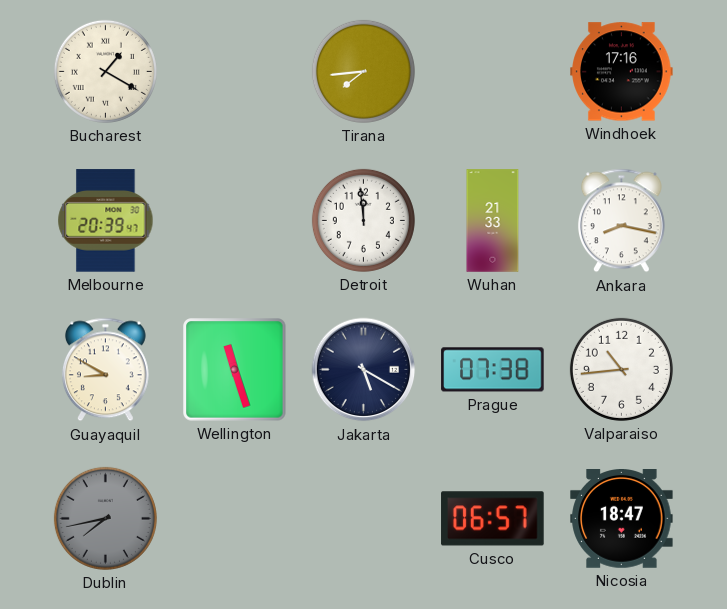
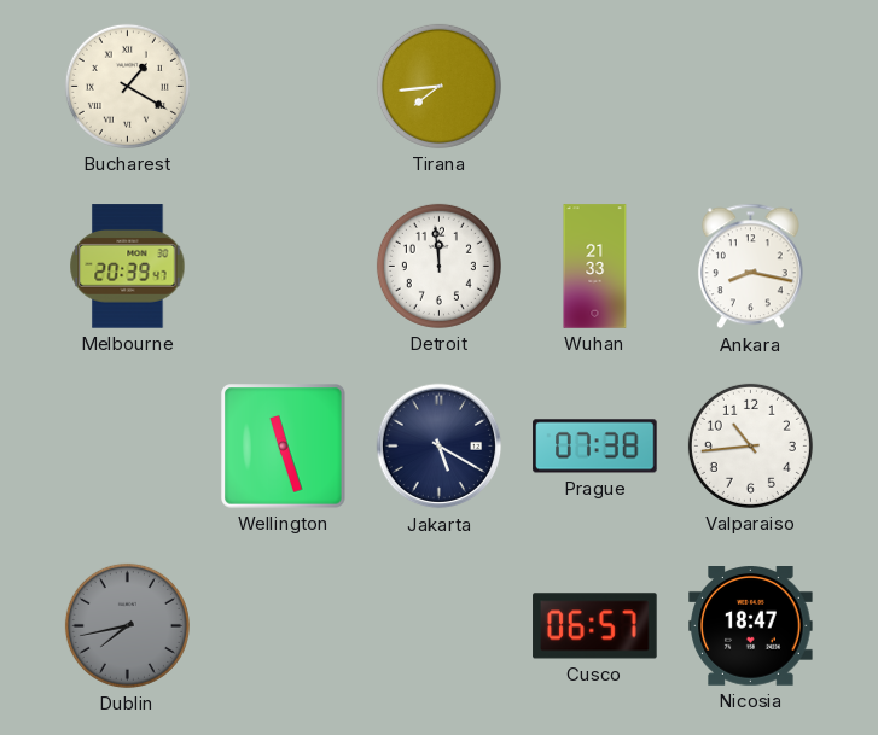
Windhoek: 17:16 -> none (622, 72)
Guayaquil: 8:50 -> none (105, 370)
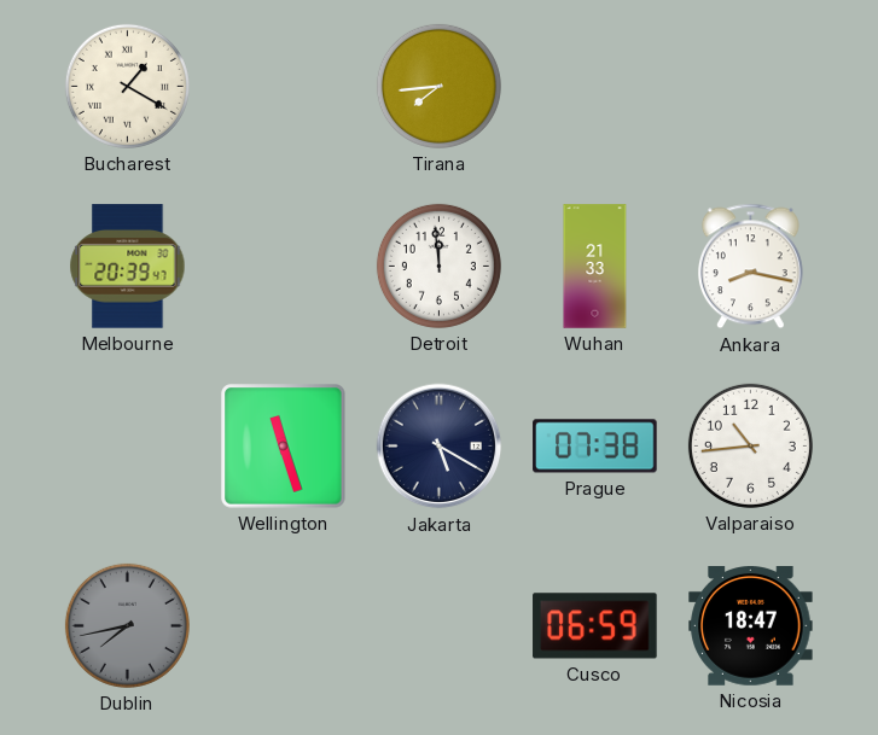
Cusco: 06:57 -> 06:59 (595, 626)
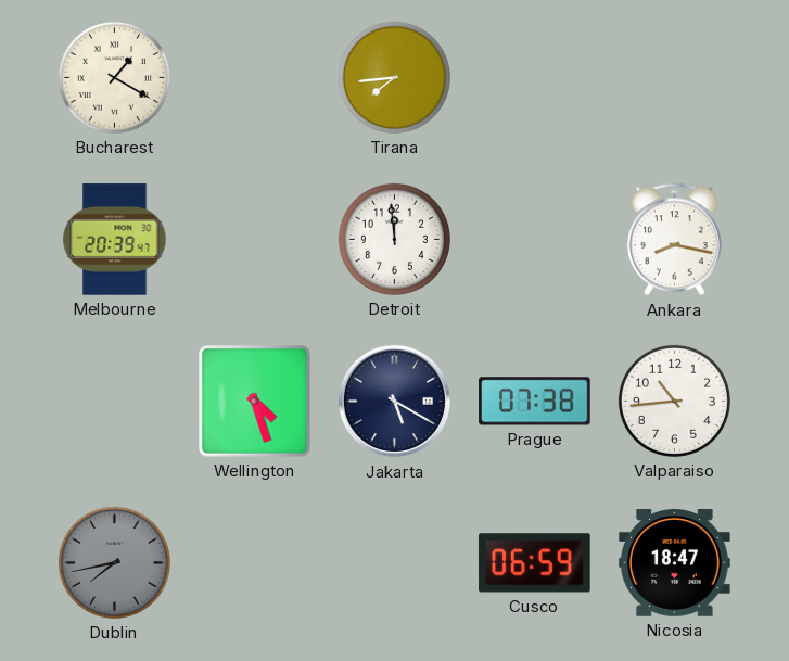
Wuhan: 21:33 -> none (595, 267)
Wellington: 11:27 -> 4:27 (255, 402)
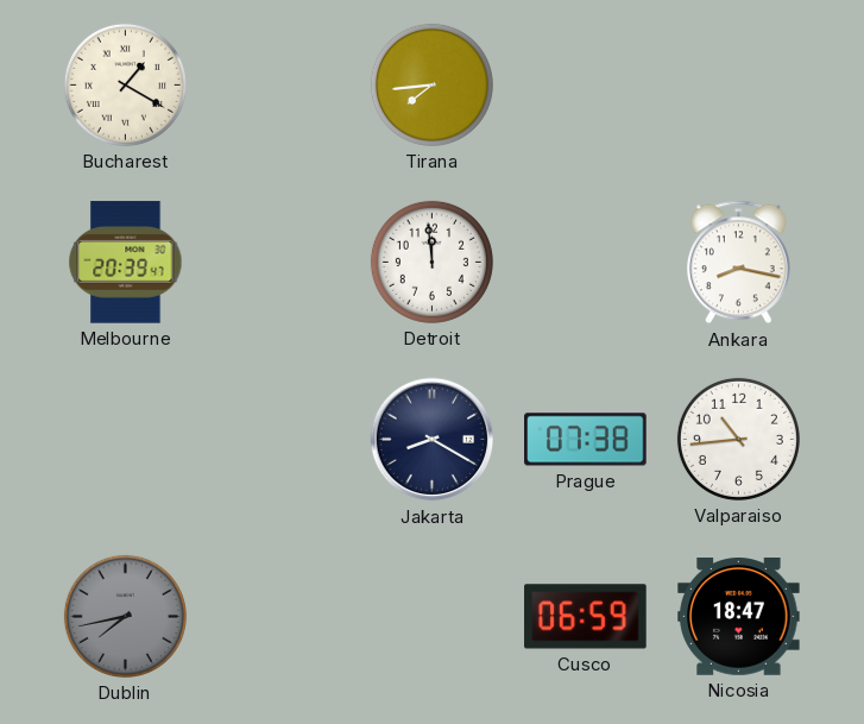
Wellington: 4:27 -> none (255, 402)
Jakarta: 5:20 -> 8:20 (433, 440)
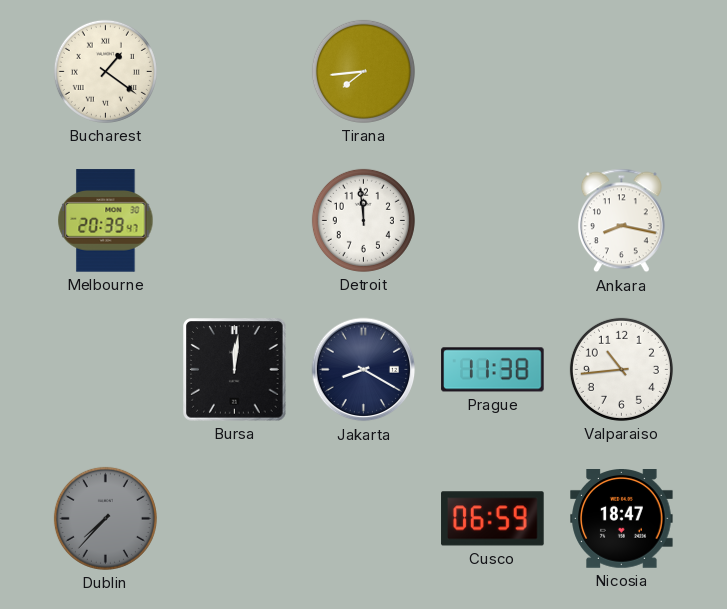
Bucharest: 1:20 -> 1:21 (105, 71)
Bursa: none -> 12:01 (235, 370)
Prague: 07:38 -> 11:38 (493, 370)
Dublin: 7:43 -> 7:37 (105, 518)
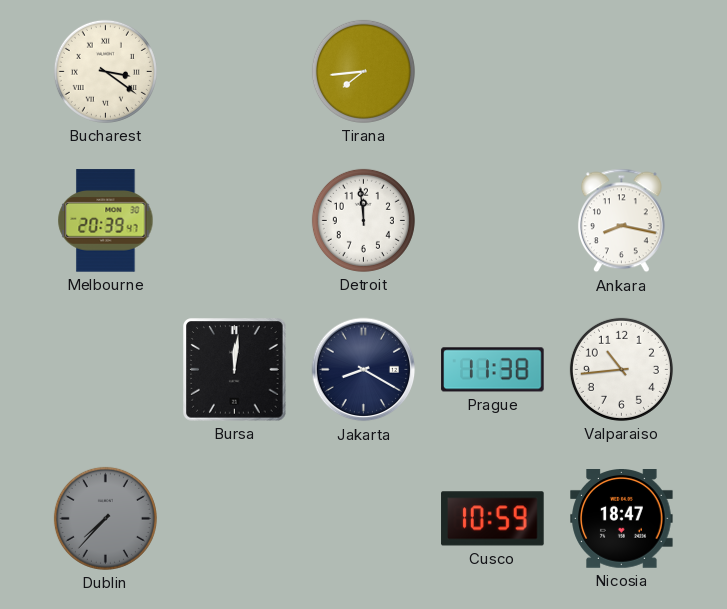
Bucharest: 1:21 -> 3:21 (105, 71)
Cusco: 06:59 -> 10:59 (493, 519)
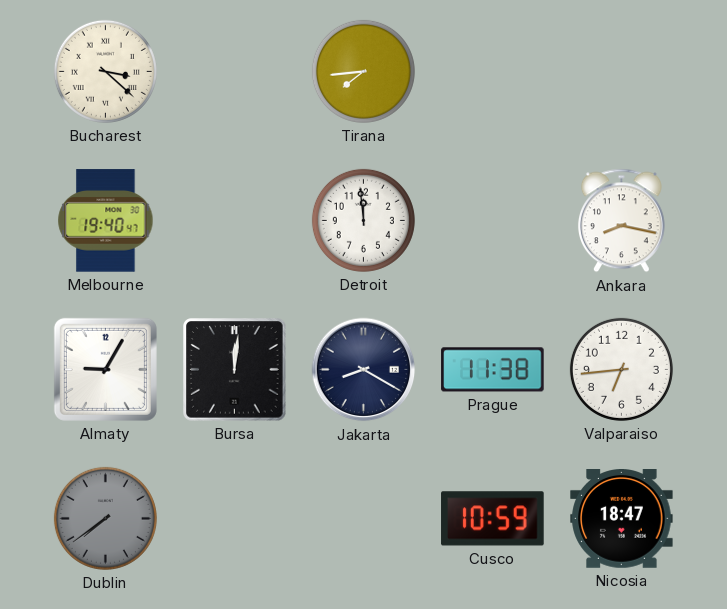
Bucharest: 3:21 -> 3:22 (105, 71)
Melbourne: 20:39 -> 19:40 (106, 221)
Almaty: none -> 9:05 (105, 369)
Valparaiso: 10:44 -> 6:44 (621, 369)
Dublin: 7:37 -> 7:39 (105, 518)
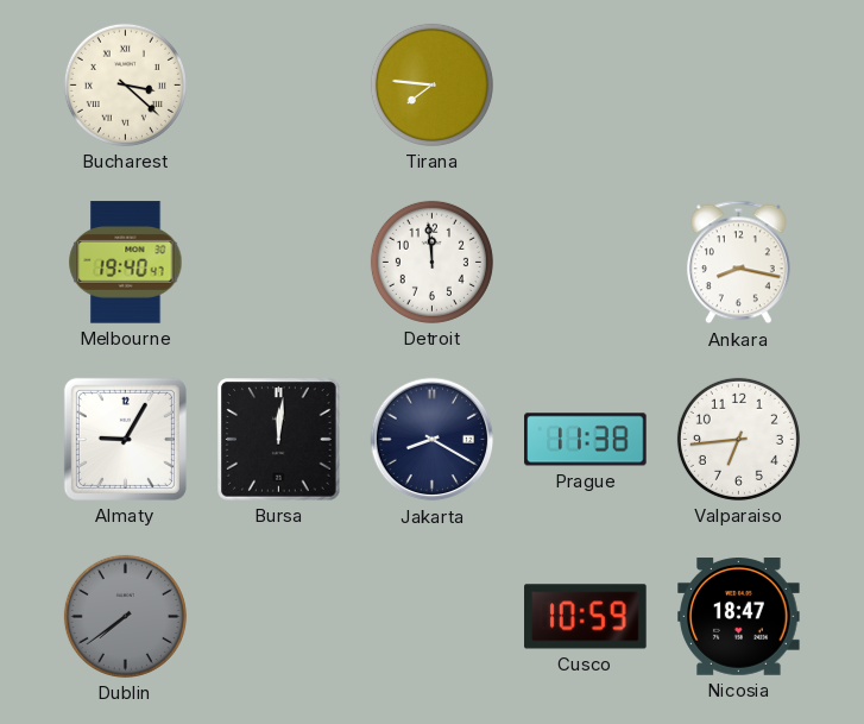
Tirana: 7:44 -> 7:46 (431, 84)
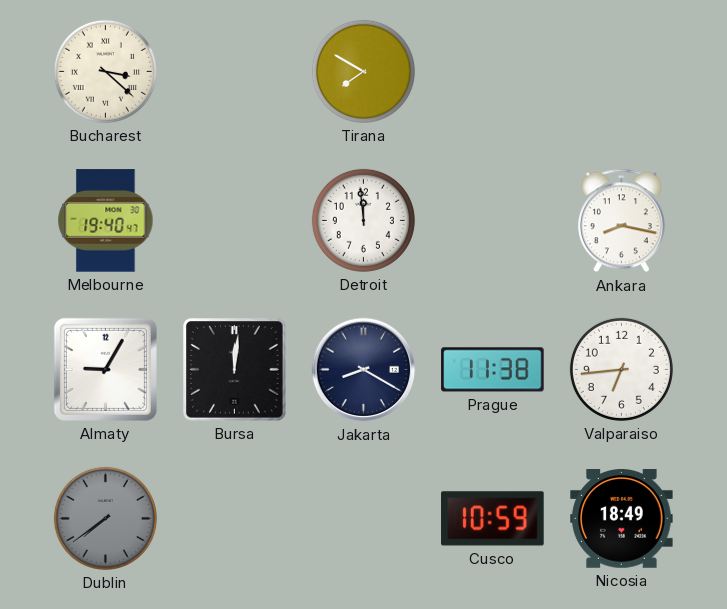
Tirana: 7:46 -> 7:50 (363, 71)
Nicosia: 18:47 -> 18:49 (622, 519)
